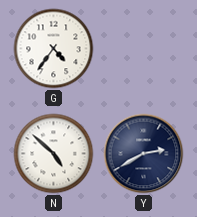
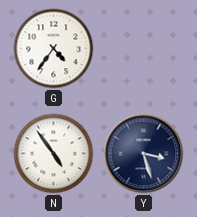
N: 4:52 -> 4:54 (54, 154)
Y: 2:40 -> 3:27 (144, 154)
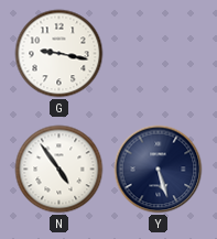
G: 4:36 -> 9:17 (59, 54)
Y: 3:27 -> 5:27 (159, 170)
